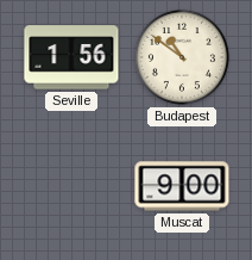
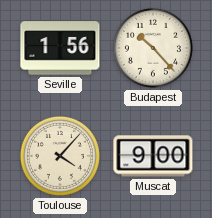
Budapest: 10:51 -> 10:23 (153, 48)
Toulouse: none -> 4:07 (60, 156)
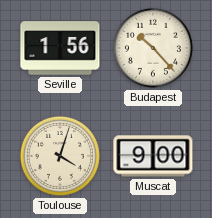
Toulouse: 4:07 -> 4:03 (60, 156)
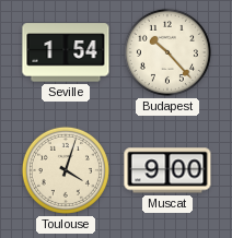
Seville: 1:56 -> 1:54 (66, 52)
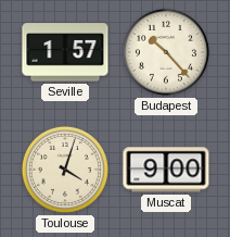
Seville: 1:54 -> 1:57 (65, 52)
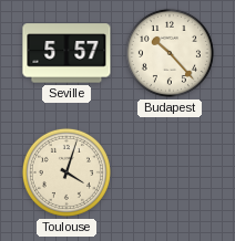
Seville: 1:57 -> 5:57 (67, 53)
Muscat: 9:00 -> none (166, 170)
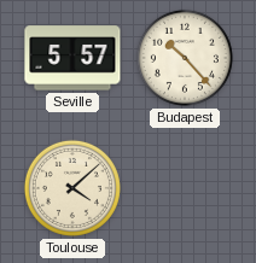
Toulouse: 4:03 -> 4:08 (72, 188)
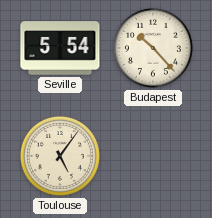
Seville: 5:57 -> 5:54 (60, 48)
Toulouse: 4:08 -> 5:06 (60, 156)
